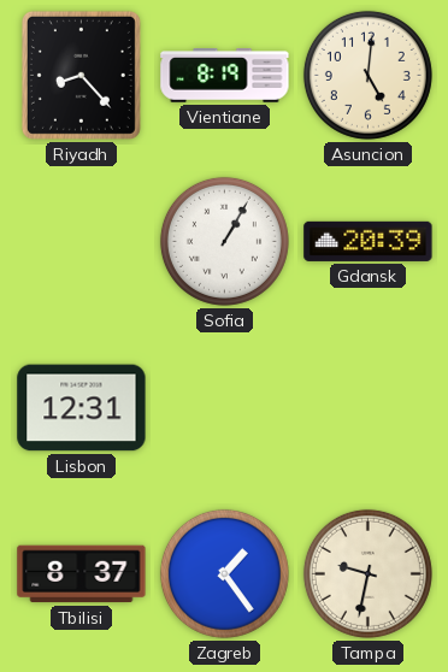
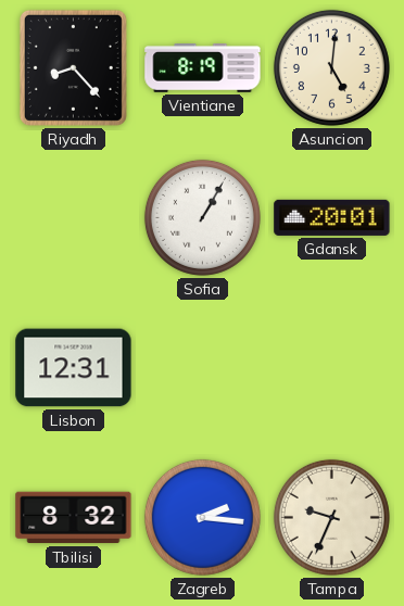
Gdansk: 20:39 -> 20:01 (332, 217)
Tbilisi: 8:37 -> 8:32 (74, 518)
Zagreb: 1:24 -> 2:16 (202, 517)
Tampa: 9:32 -> 9:34 (331, 517)
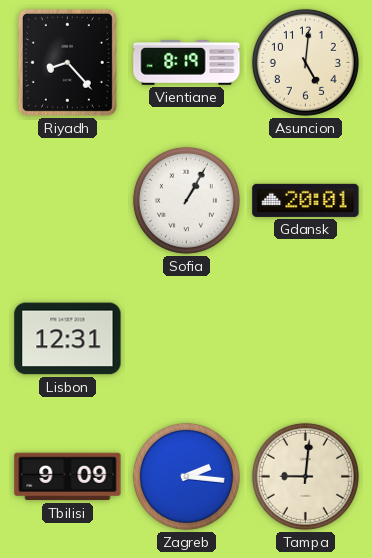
Tbilisi: 8:32 -> 9:09 (68, 477)
Tampa: 9:34 -> 9:01 (305, 476)
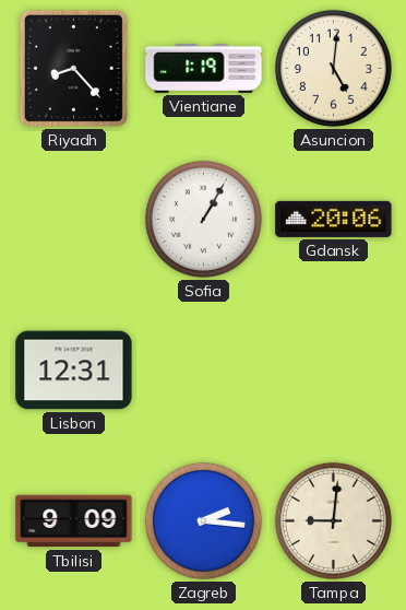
Vientiane: 8:19 -> 1:19 (204, 69)
Gdansk: 20:01 -> 20:06 (334, 219)
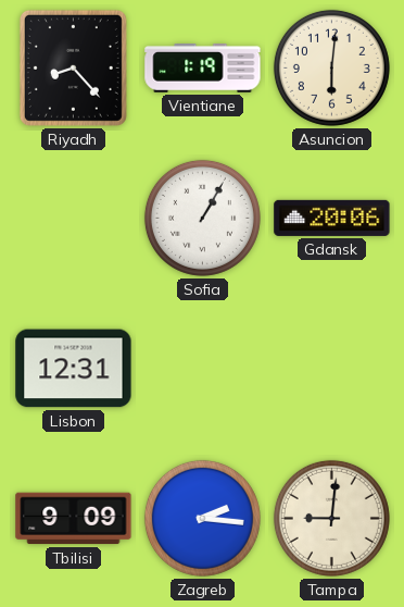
Asuncion: 5:01 -> 6:01 (331, 67)
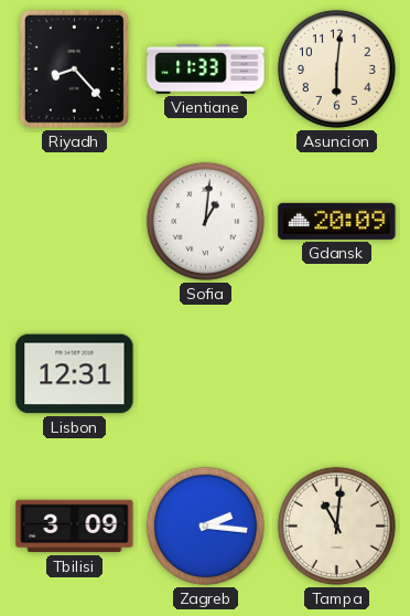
Vientiane: 1:19 -> 11:33 (206, 70)
Sofia: 1:05 -> 1:01 (205, 221)
Gdansk: 20:06 -> 20:09 (337, 221)
Tbilisi: 9:09 -> 3:09 (75, 527)
Tampa: 9:01 -> 11:01 (336, 525)
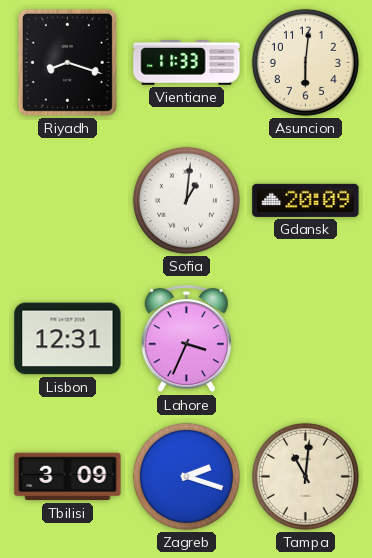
Riyadh: 8:23 -> 8:18 (67, 62)
Lahore: none -> 3:34 (187, 339)
Zagreb: 2:16 -> 2:18 (186, 476)
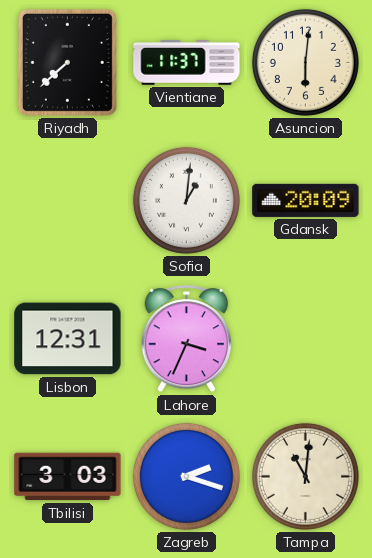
Riyadh: 8:18 -> 7:38 (67, 62)
Vientiane: 11:33 -> 11:37 (187, 63)
Tbilisi: 3:09 -> 3:03 (68, 477)
